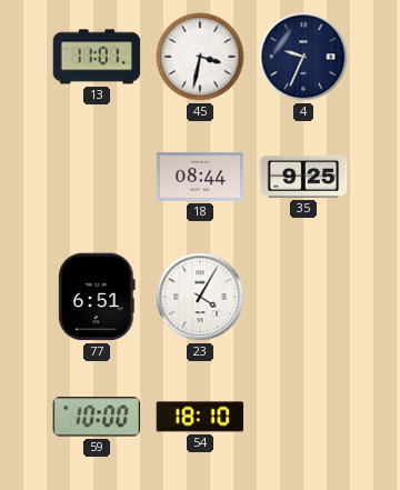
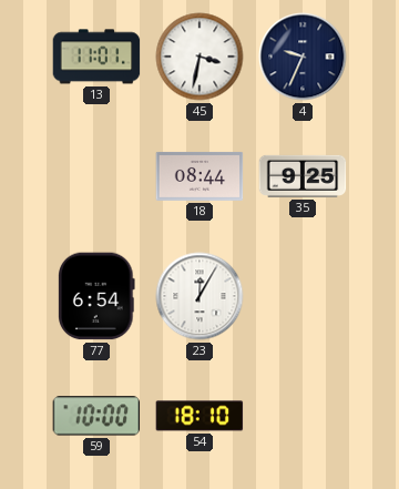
77: 6:51 -> 6:54 (98, 296)
23: 4:05 -> 12:05 (199, 296)
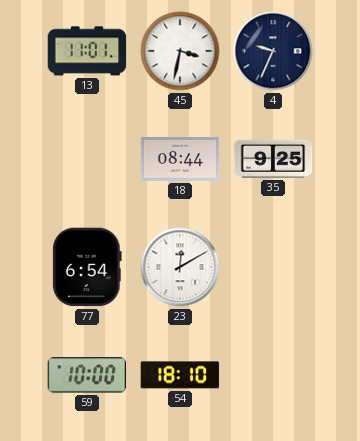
23: 12:05 -> 12:10 (180, 267)
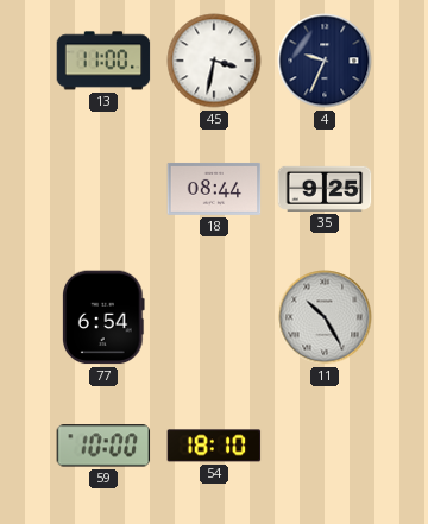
13: 11:01 -> 11:00 (103, 61)
23: 12:10 -> none (180, 267)
11: none -> 10:25 (325, 317)
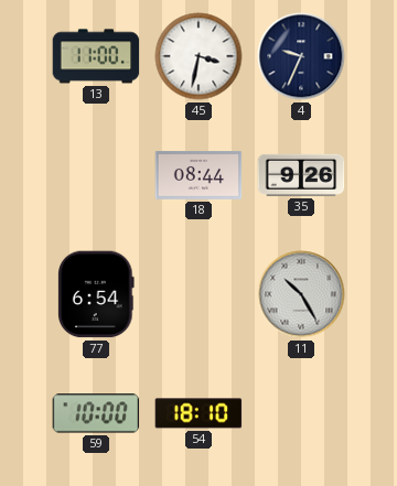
35: 9:25 -> 9:26 (301, 175)
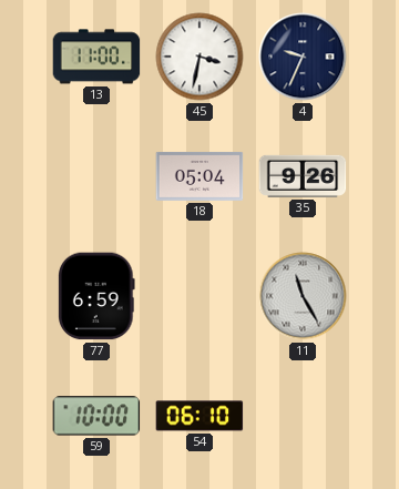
18: 08:44 -> 05:04 (199, 176)
77: 6:54 -> 6:59 (98, 296)
11: 10:25 -> 11:25 (303, 296)
54: 18:10 -> 06:10 (199, 416)
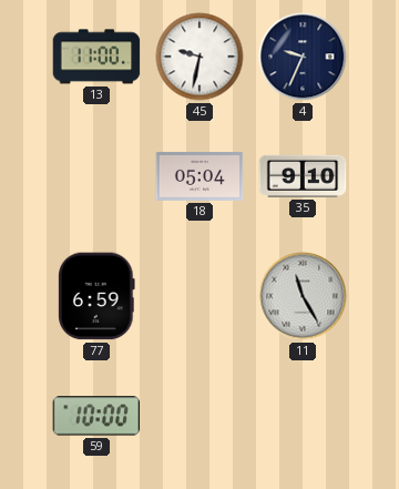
45: 3:32 -> 9:32 (199, 57)
35: 9:26 -> 9:10 (303, 176)
54: 06:10 -> none (199, 416)
